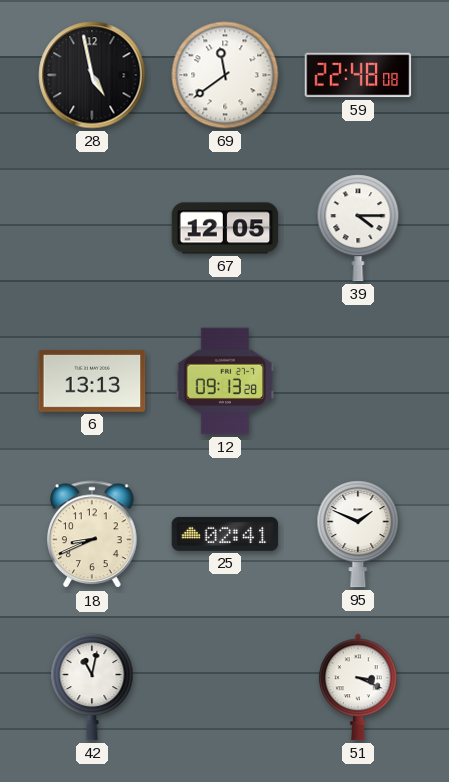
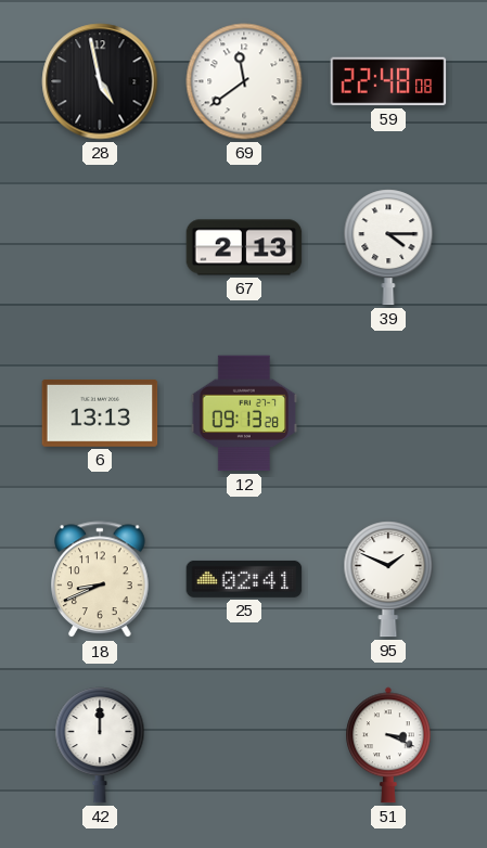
67: 12:05 -> 2:13 (244, 247)
42: 11:02 -> 12:00 (100, 745)
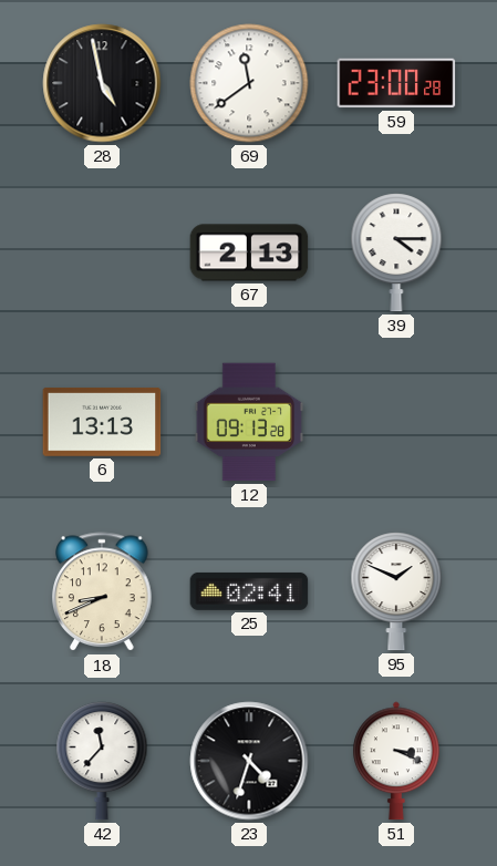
59: 22:48 -> 23:00 (396, 83)
42: 12:00 -> 11:37 (102, 761)
23: none -> 4:33 (249, 761)
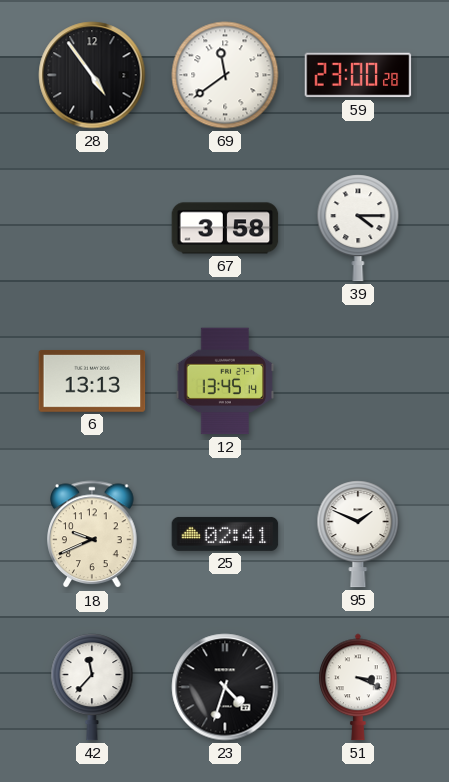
28: 4:58 -> 4:54 (92, 75)
67: 2:13 -> 3:58 (225, 228)
12: 09:13 -> 13:45 (225, 381)
18: 8:41 -> 9:41 (92, 535)
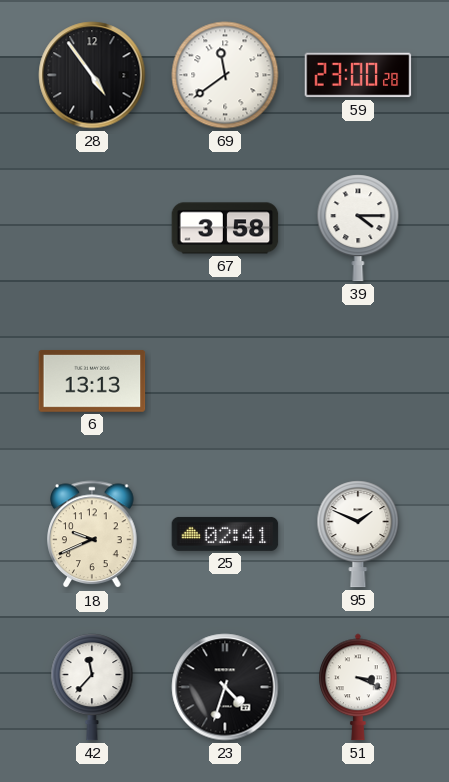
12: 13:45 -> none (225, 381)
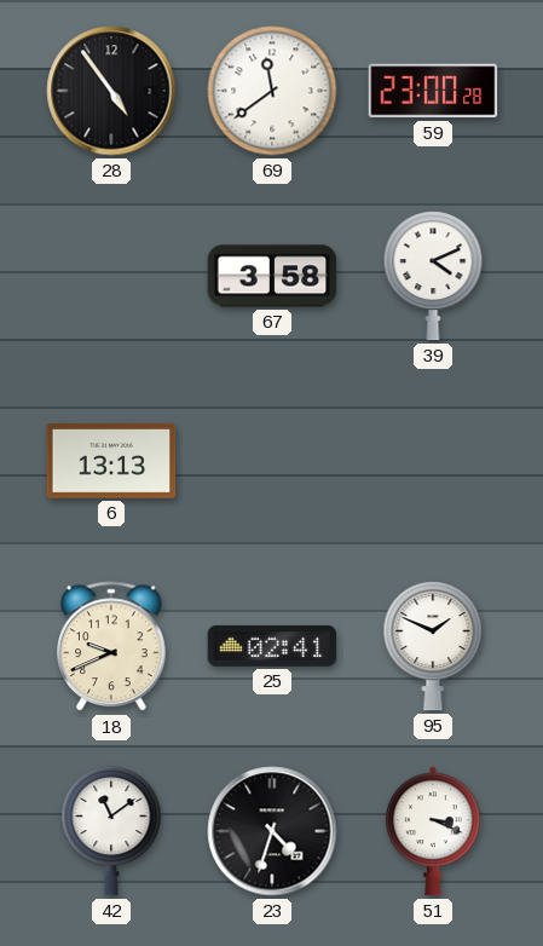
39: 4:15 -> 4:11 (433, 276)
42: 11:37 -> 11:09 (111, 831)
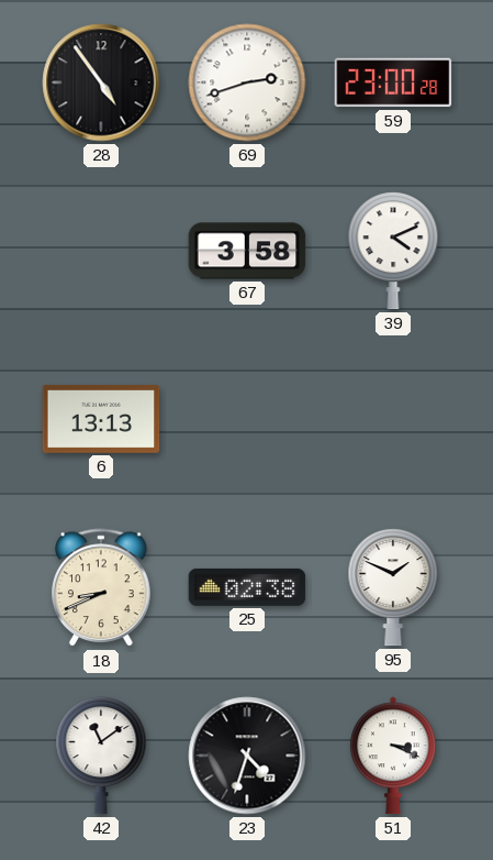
69: 11:39 -> 2:42 (247, 82)
18: 9:41 -> 8:41 (101, 588)
25: 02:41 -> 02:38 (247, 587)
